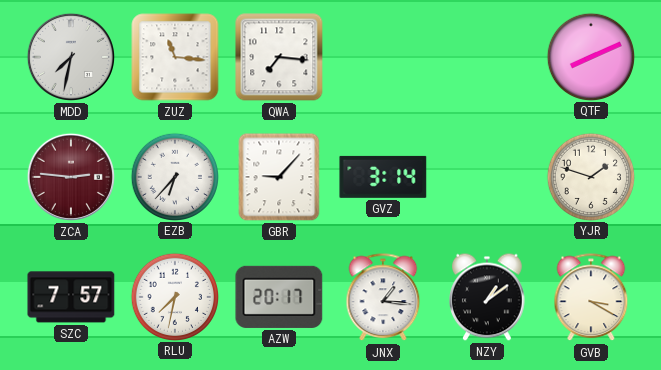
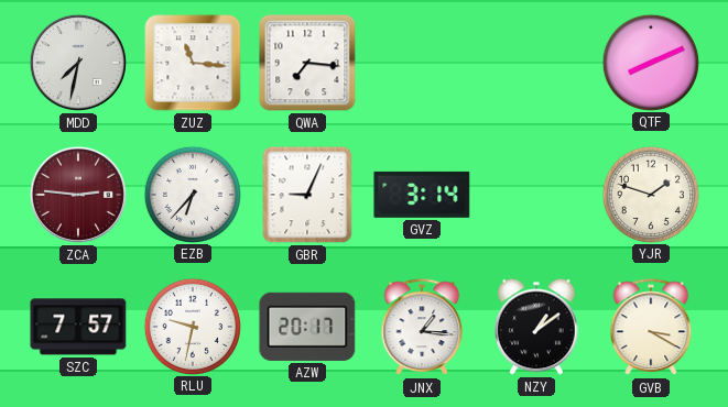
GBR: 9:07 -> 9:04 (307, 195)
RLU: 7:32 -> 9:32 (192, 326)
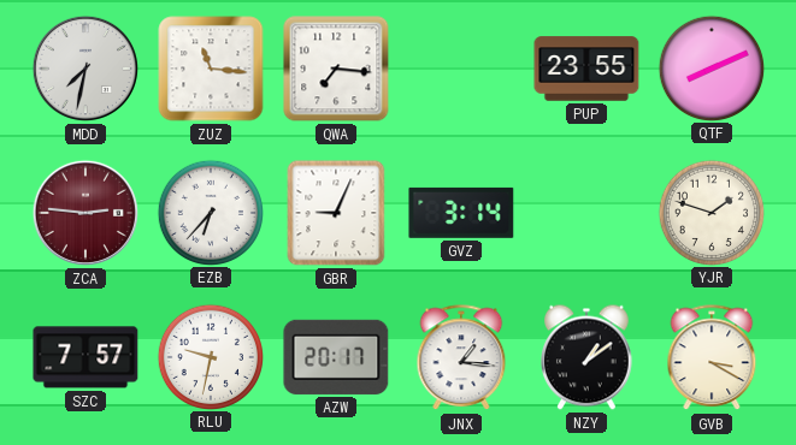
PUP: none -> 23:55 (586, 69)
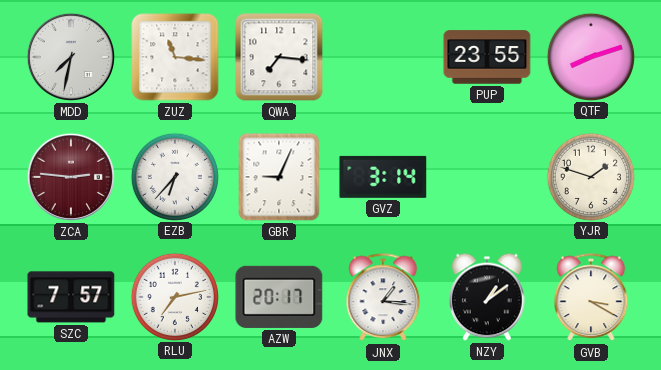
QTF: 8:11 -> 8:12 (590, 56)
RLU: 9:32 -> 7:13 (174, 296)
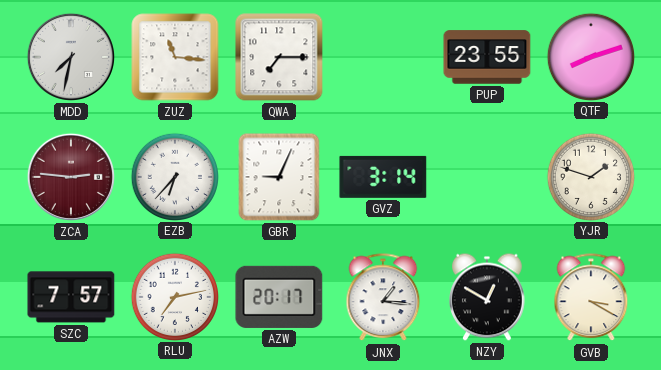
QWA: 7:16 -> 7:15 (279, 57)
NZY: 1:09 -> 12:50 (488, 297)
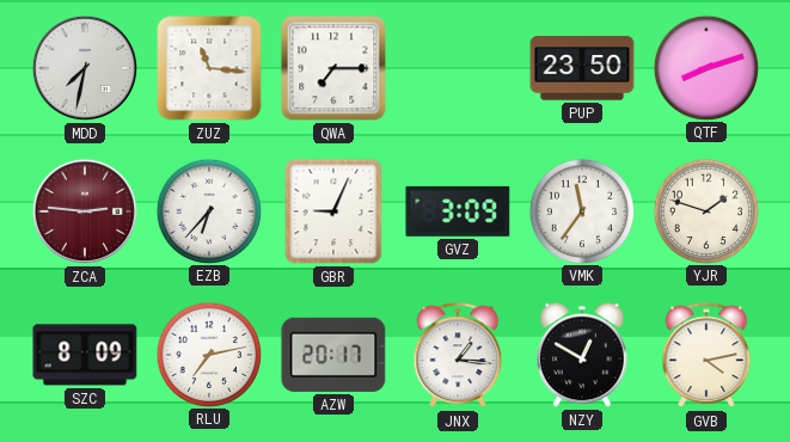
PUP: 23:55 -> 23:50 (582, 68)
GVZ: 3:14 -> 3:09 (458, 211)
VMK: none -> 11:36 (581, 210)
SZC: 7:57 -> 8:09 (85, 355)
GVB: 3:20 -> 4:13 (706, 356)
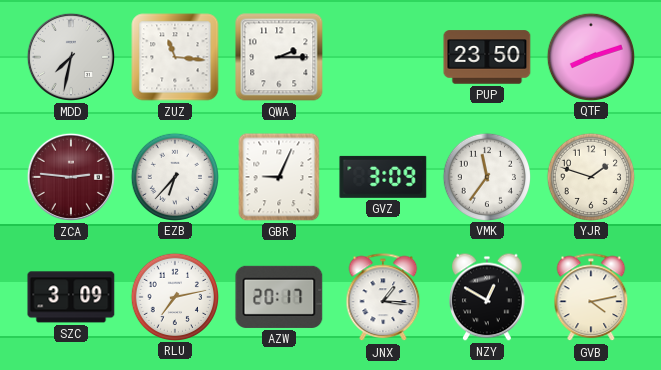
QWA: 7:15 -> 2:15 (279, 57)
SZC: 8:09 -> 3:09 (71, 297)
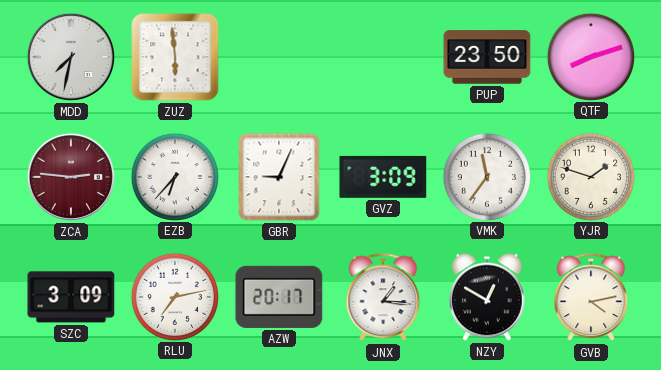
ZUZ: 11:16 -> 5:59 (175, 57)
QWA: 2:15 -> none (279, 57)
